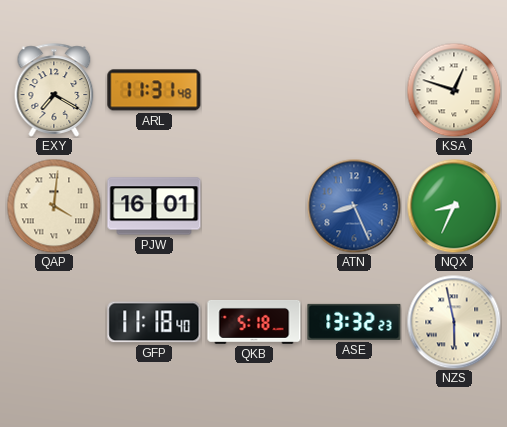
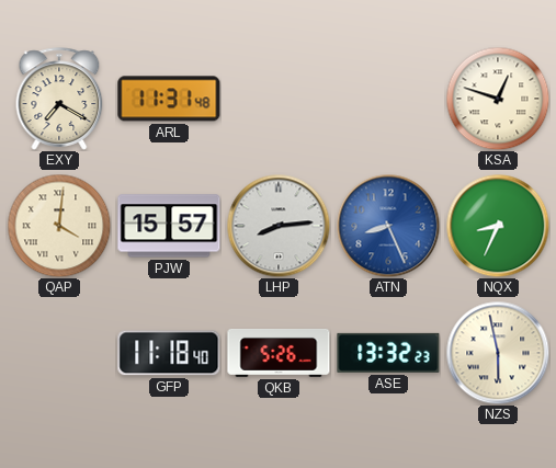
PJW: 16:01 -> 15:57 (169, 226)
LHP: none -> 8:14 (279, 226)
QKB: 5:18 -> 5:26 (279, 353)
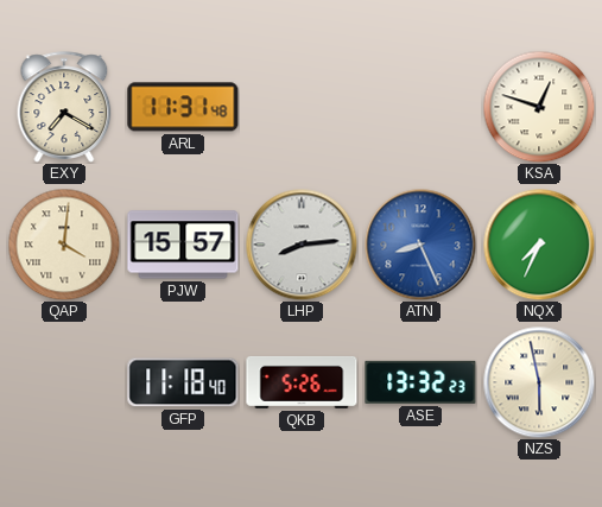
NQX: 8:34 -> 7:34 (539, 245)
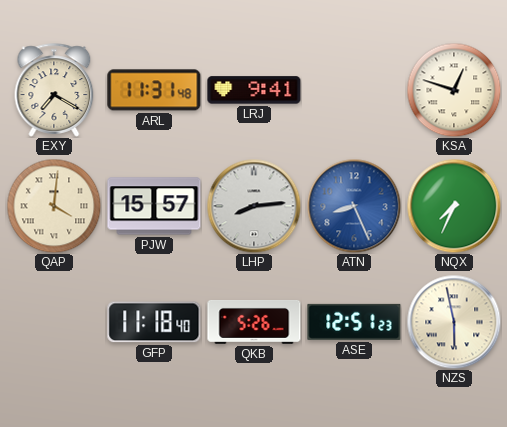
LRJ: none -> 9:41 (254, 90)
ASE: 13:32 -> 12:51 (354, 322)
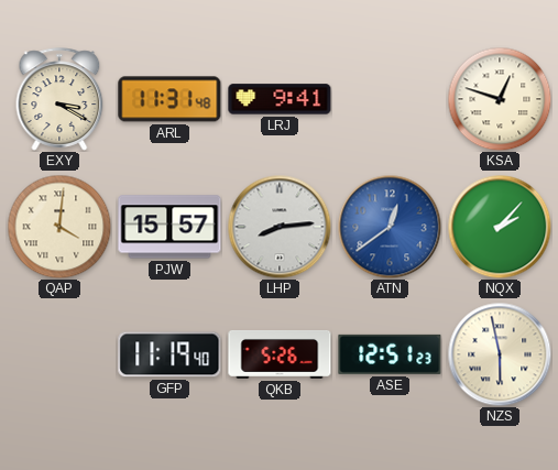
EXY: 7:20 -> 3:20 (59, 99)
ATN: 8:26 -> 12:39 (390, 227)
NQX: 7:34 -> 2:07 (500, 227)
GFP: 11:18 -> 11:19 (169, 354)
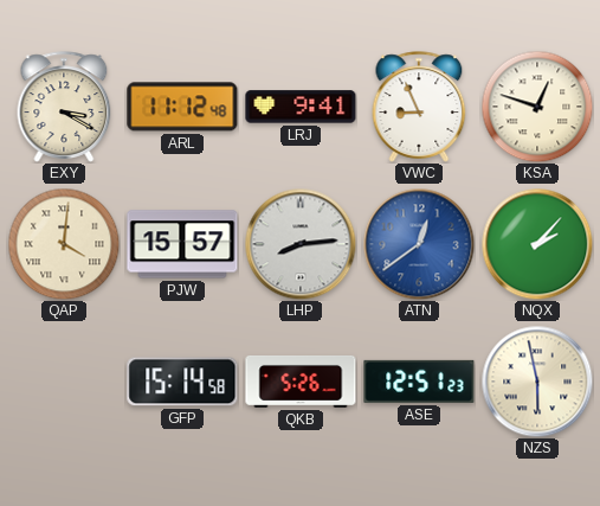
ARL: 11:31 -> 11:12 (182, 107)
VWC: none -> 8:56 (419, 107)
GFP: 11:19 -> 15:14 (182, 382)
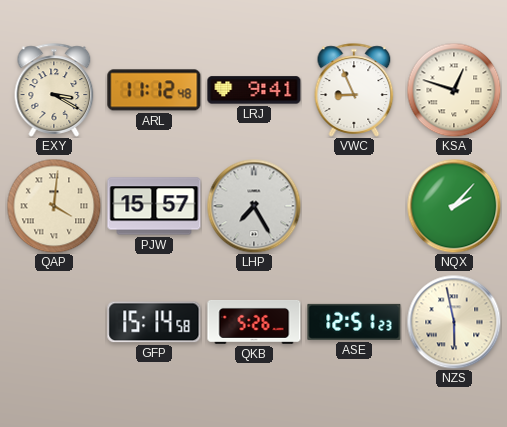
LHP: 8:14 -> 7:25 (254, 206)
ATN: 12:39 -> none (419, 244)
